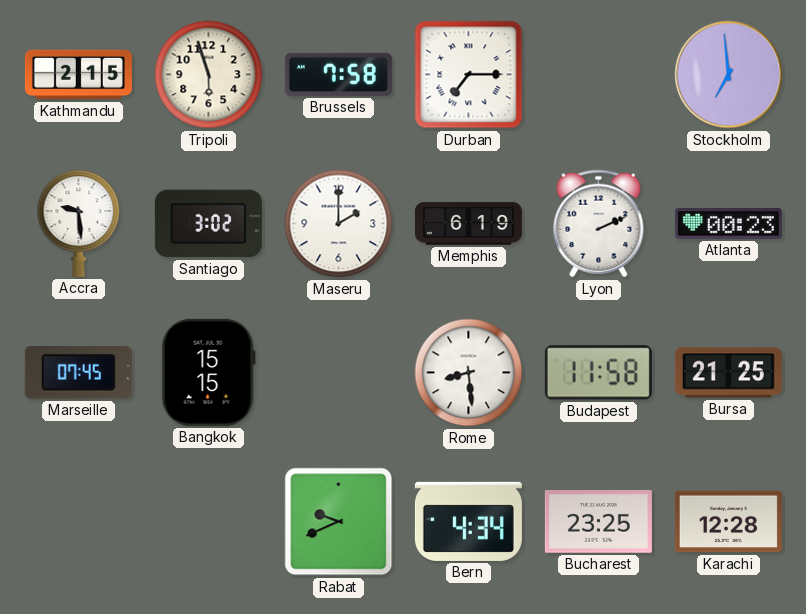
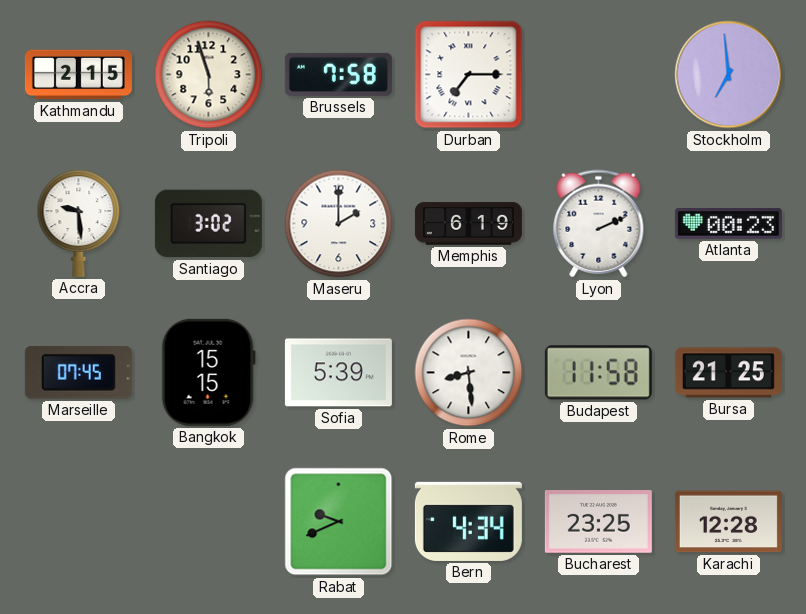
Sofia: none -> 5:39 (338, 373)
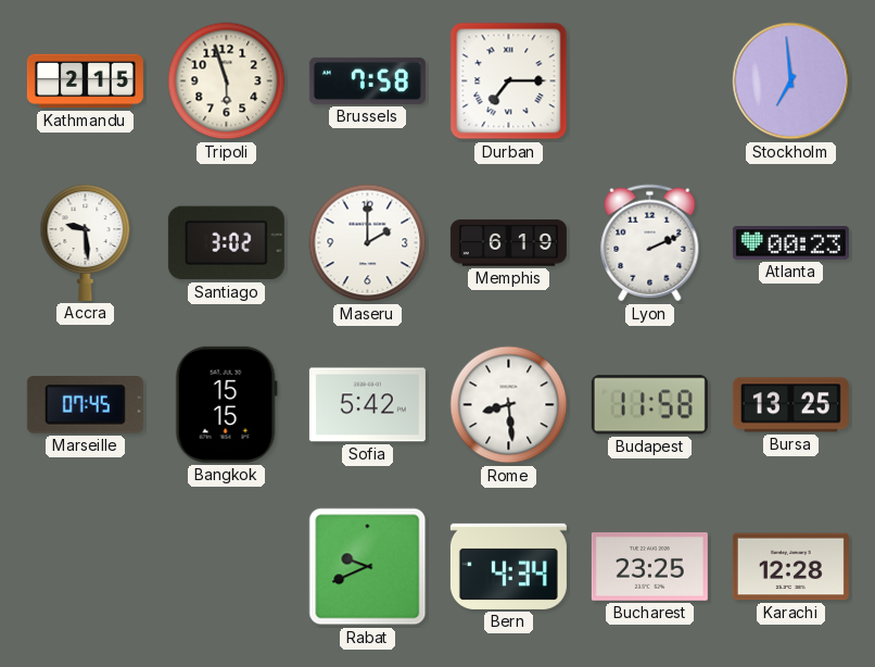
Sofia: 5:39 -> 5:42 (367, 405)
Bursa: 21:25 -> 13:25 (790, 405)
